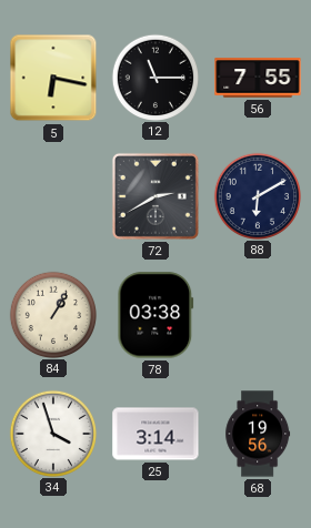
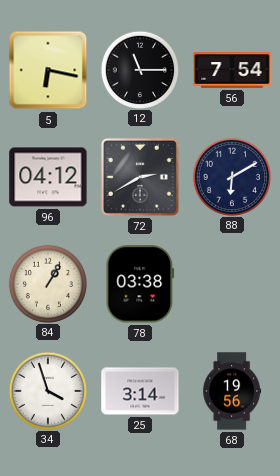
56: 7:55 -> 7:54 (232, 70)
96: none -> 04:12 (48, 177)
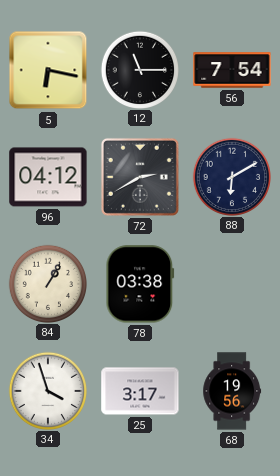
25: 3:14 -> 3:17 (140, 391)
